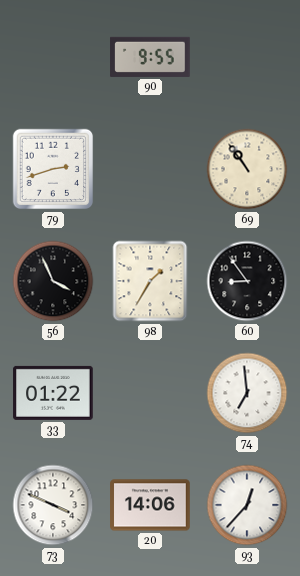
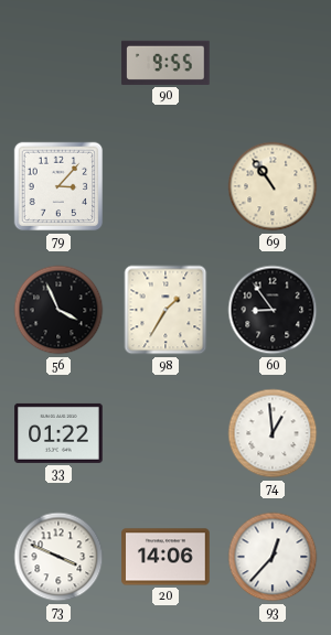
79: 2:42 -> 3:07 (58, 186)
74: 6:59 -> 12:59 (273, 433)
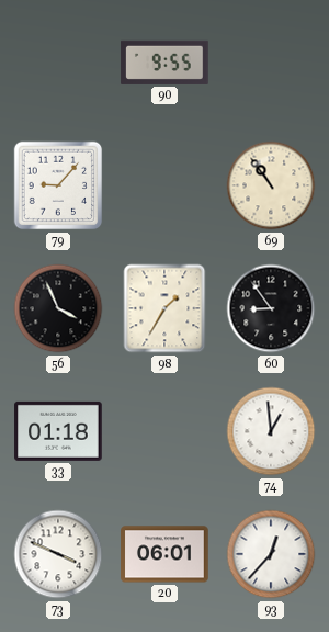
79: 3:07 -> 9:07 (58, 185)
33: 01:22 -> 01:18 (58, 431)
20: 14:06 -> 06:01 (164, 554)
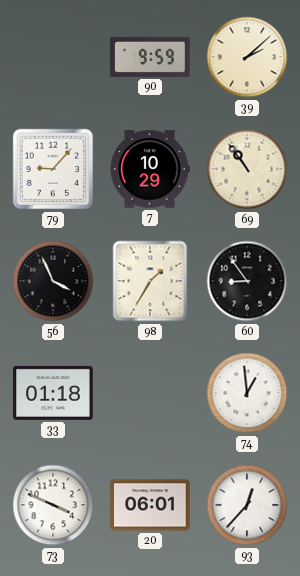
90: 9:55 -> 9:59 (150, 57)
39: none -> 2:08 (247, 57)
7: none -> 10:29 (150, 169)
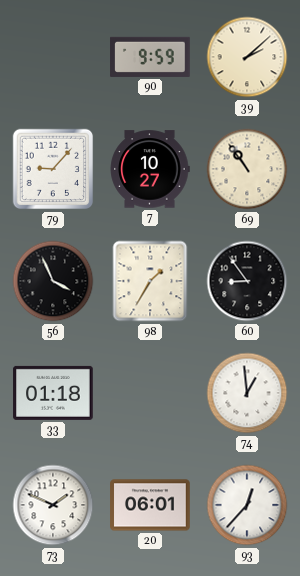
7: 10:29 -> 10:27 (150, 169)
73: 3:49 -> 1:49 (53, 505)
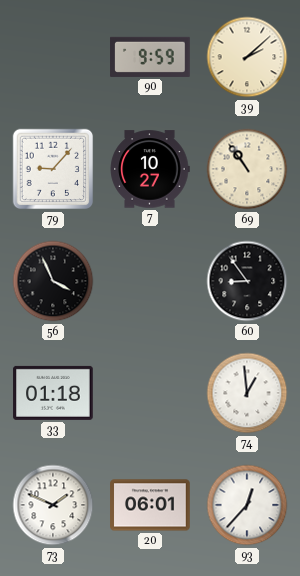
98: 1:35 -> none (150, 281)
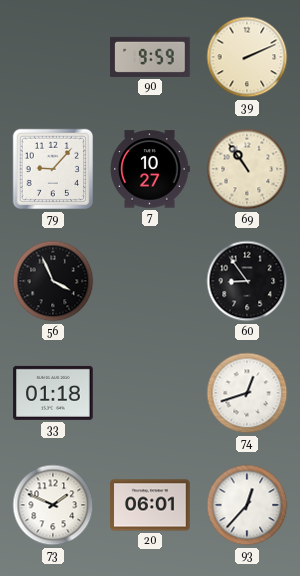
39: 2:08 -> 2:11 (247, 57)
74: 12:59 -> 12:42 (247, 393)
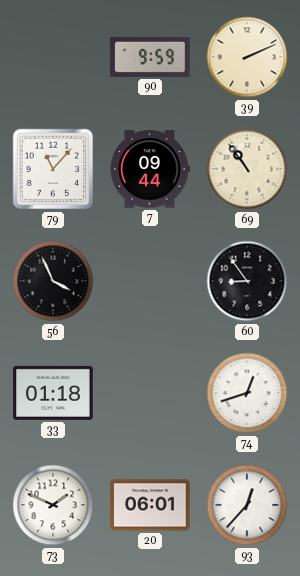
79: 9:07 -> 11:07 (53, 169)
7: 10:27 -> 09:44 (150, 169)
